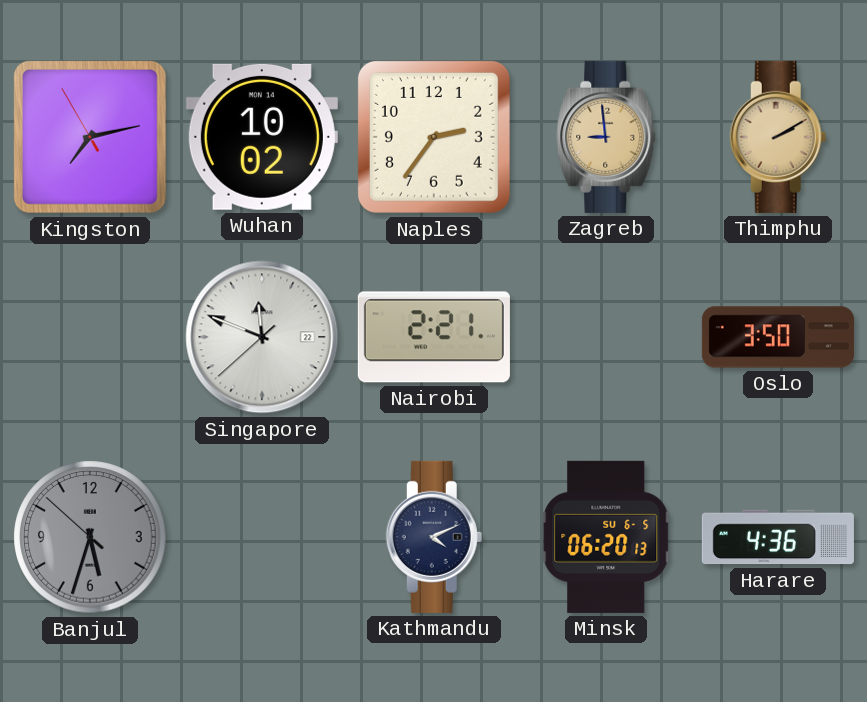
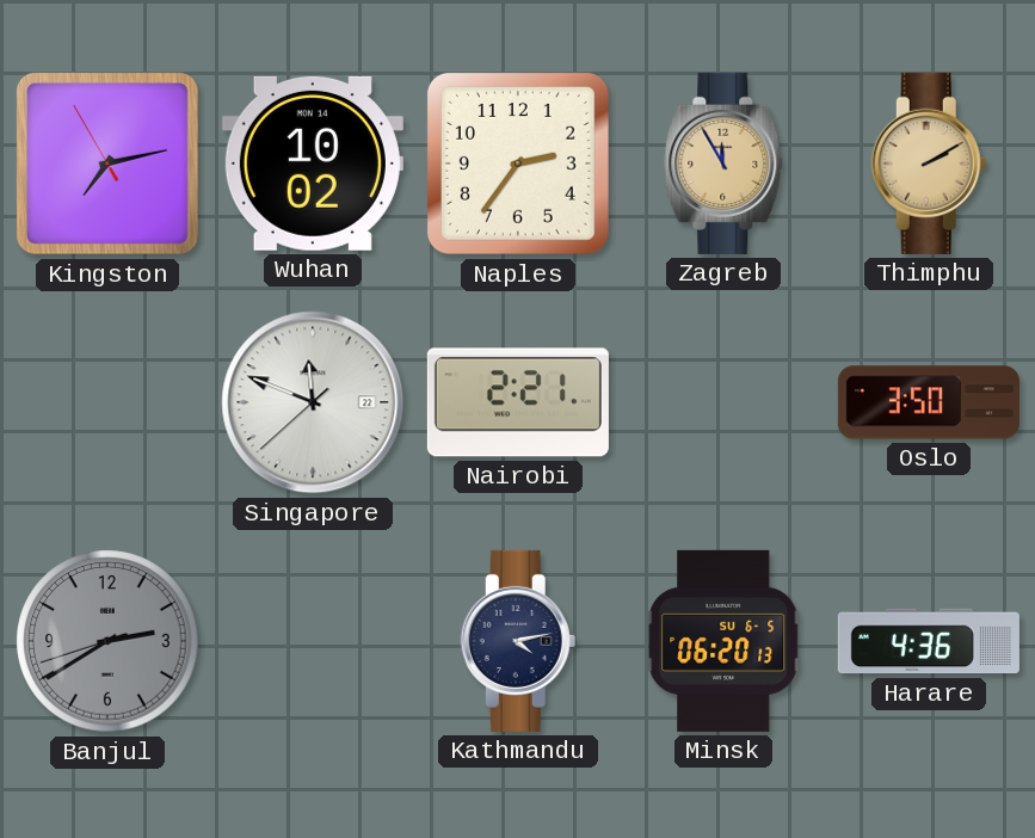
Zagreb: 8:59 -> 11:55 (723, 164)
Banjul: 5:32 -> 2:39 (107, 641)
Kathmandu: 4:11 -> 4:13 (518, 641)
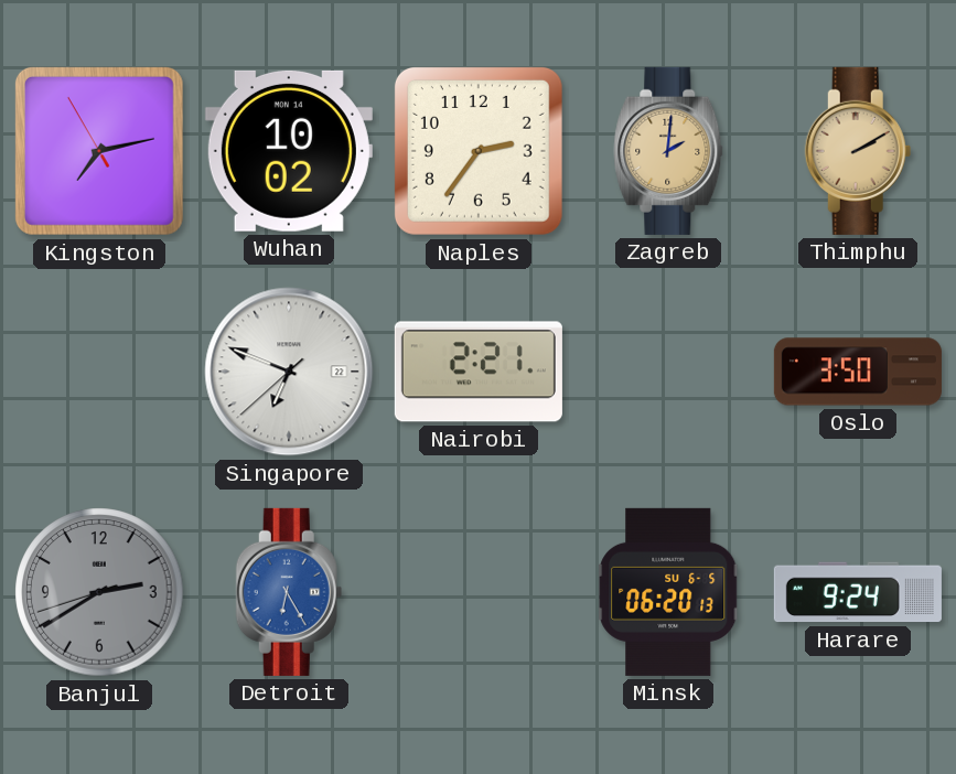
Zagreb: 11:55 -> 2:01 (668, 151)
Singapore: 11:48 -> 6:48 (289, 372)
Detroit: none -> 6:25 (289, 592)
Kathmandu: 4:13 -> none (518, 641)
Harare: 4:36 -> 9:24 (858, 592)
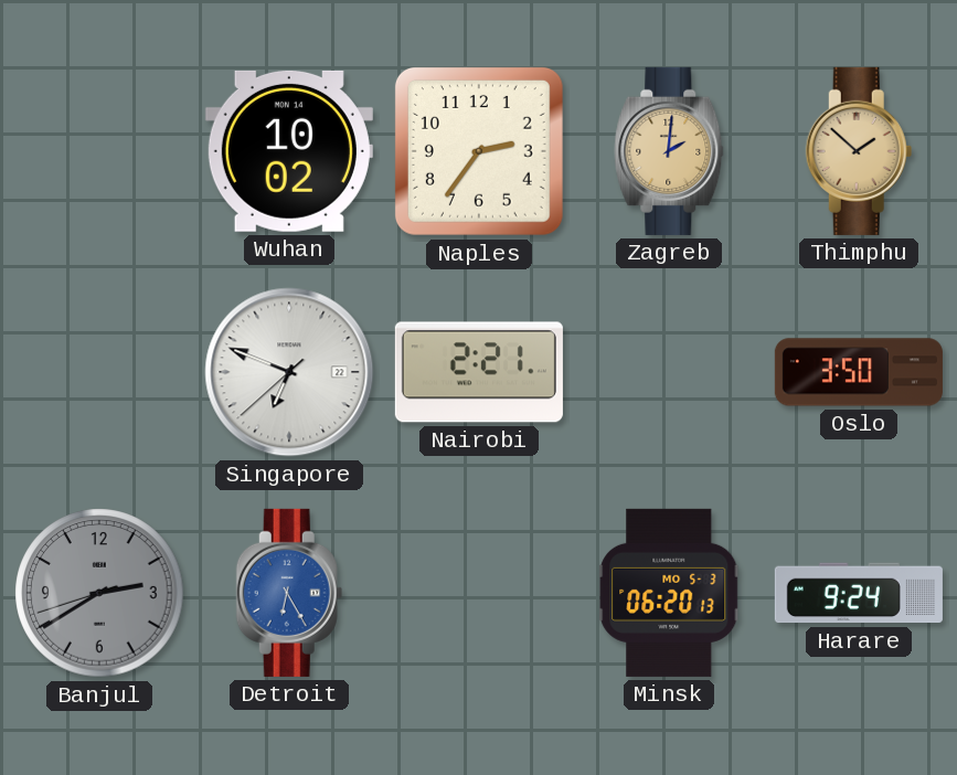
Kingston: 7:12 -> none (99, 151)
Thimphu: 2:10 -> 1:52 (859, 151)
Minsk date: SU 6-5 -> MO 5-3 (670, 593)
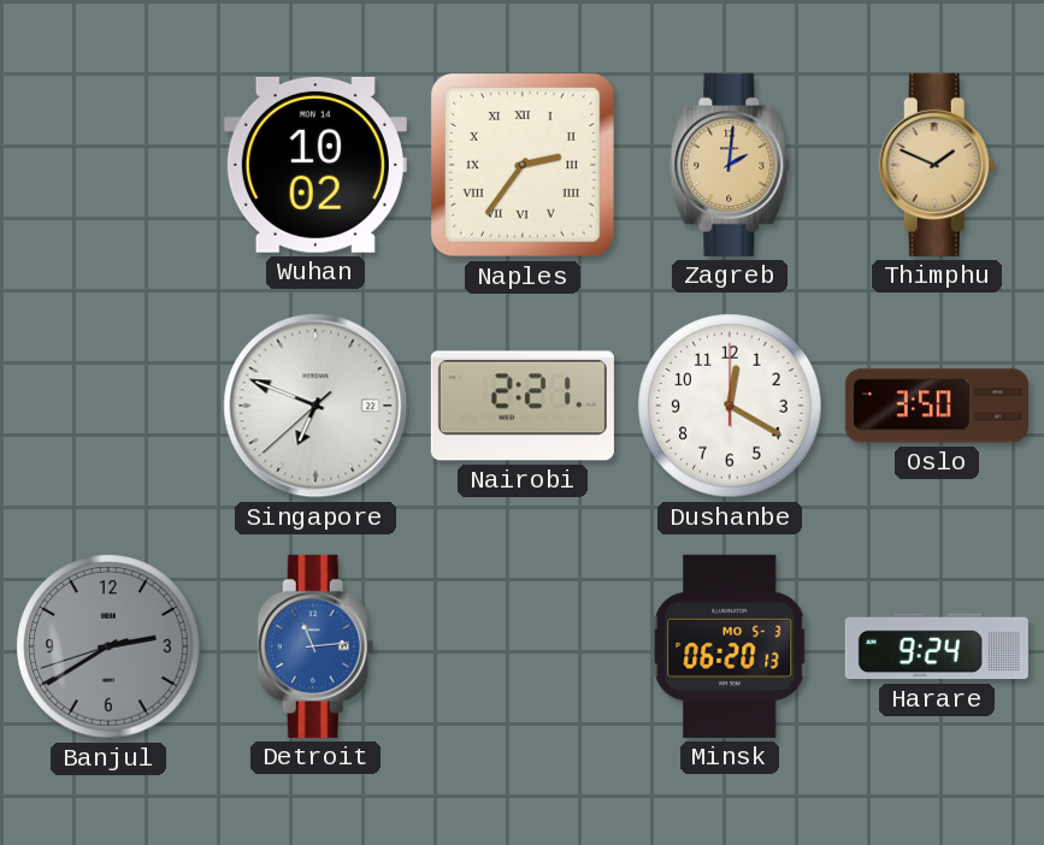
Naples numerals: Arabic -> Roman (523, 165)
Thimphu: 1:52 -> 1:49 (937, 165)
Dushanbe: none -> 12:20 (730, 406)
Detroit: 6:25 -> 11:14 (315, 646)
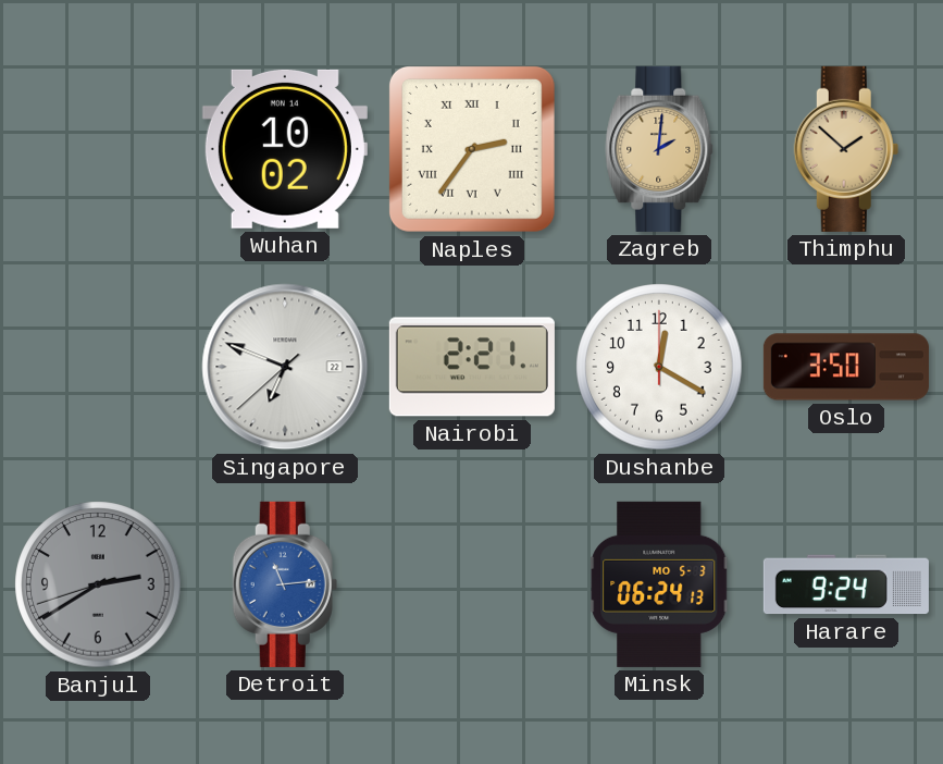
Thimphu: 1:49 -> 1:52 (846, 149)
Minsk: 06:20 -> 06:24 (660, 584)
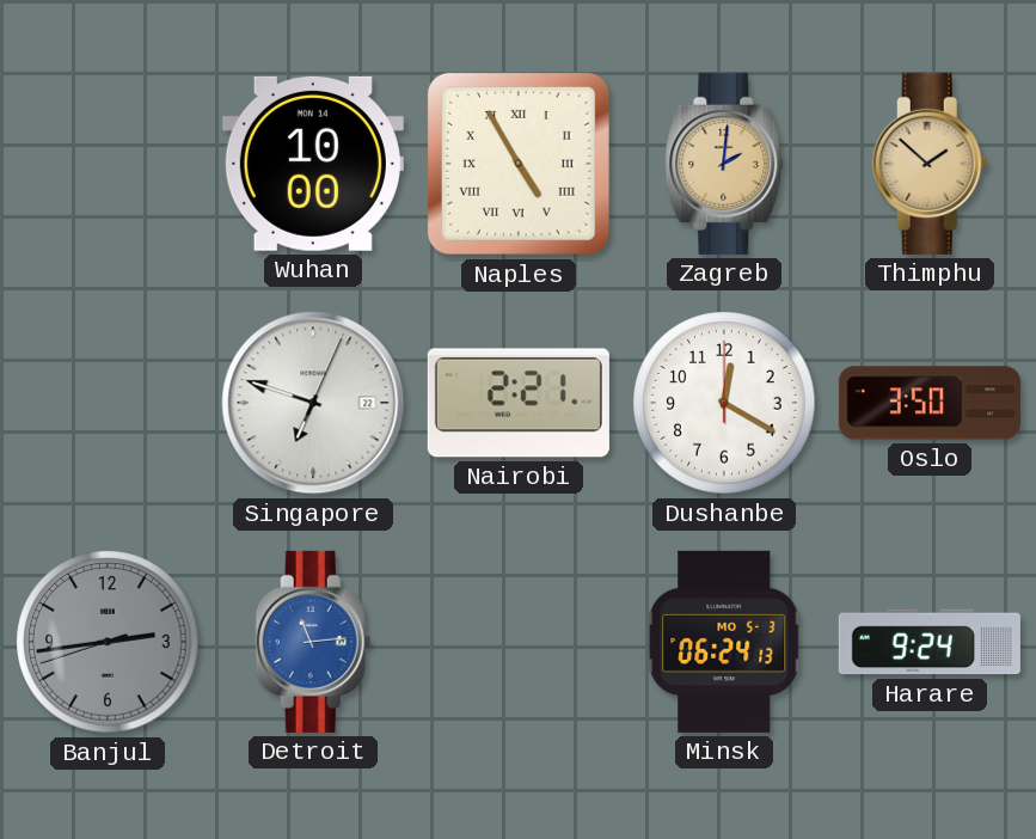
Wuhan: 10:02 -> 10:00 (313, 164)
Naples: 2:36 -> 4:55 (519, 164)
Singapore: 6:48:38 -> 6:48:04 (313, 403)
Banjul: 2:39 -> 2:43 (108, 642)
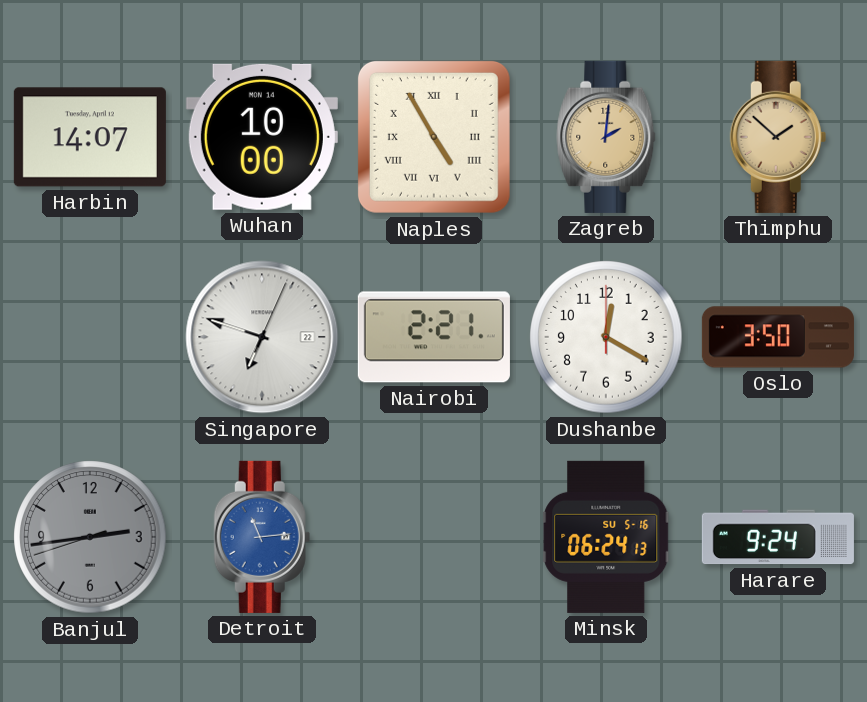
Harbin: none -> 14:07 (90, 137)
Minsk date: MO 5-3 -> SU 5-16 (607, 537)
